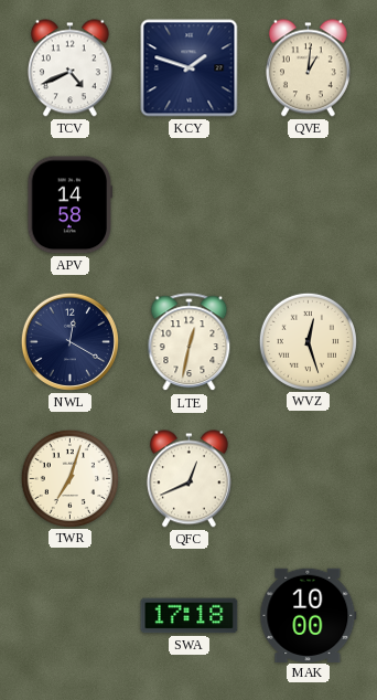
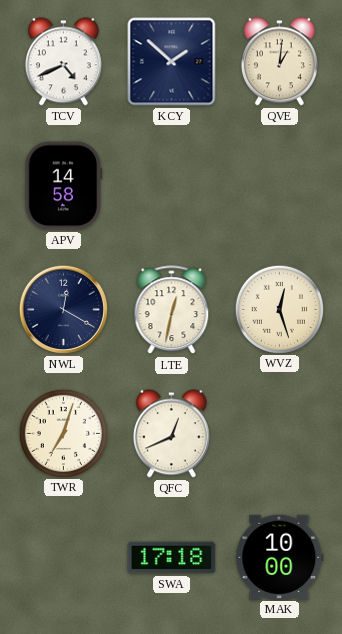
KCY: 1:48 -> 1:52 (172, 62)
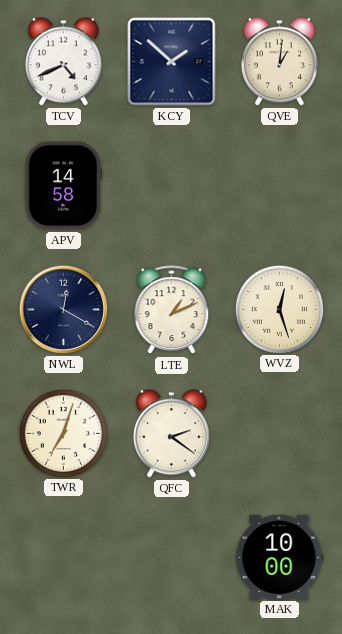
LTE: 12:32 -> 1:11 (172, 310)
QFC: 12:41 -> 2:21 (171, 434)
SWA: 17:18 -> none (172, 558)
